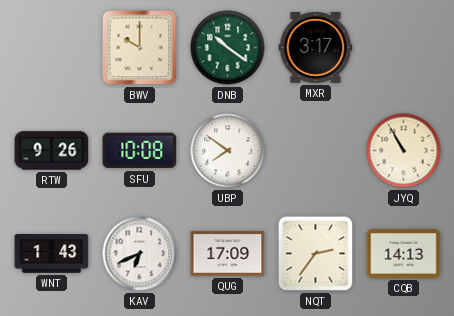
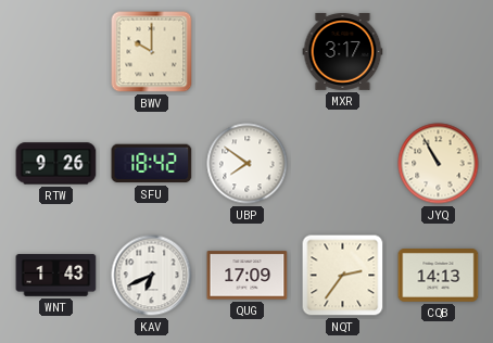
DNB: 10:21 -> none (228, 48)
SFU: 10:08 -> 18:42 (152, 164)
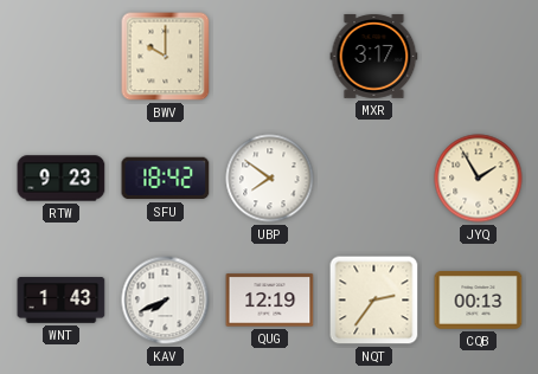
RTW: 9:26 -> 9:23 (62, 179)
JYQ: 10:55 -> 1:55 (479, 179)
KAV: 6:41 -> 7:41 (166, 301)
QUG: 17:09 -> 12:19 (270, 301)
CQB: 14:13 -> 00:13 (479, 301)
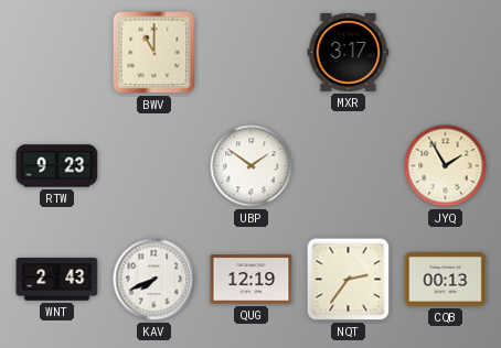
BWV: 10:00 -> 11:00 (154, 53)
SFU: 18:42 -> none (166, 179)
UBP: 7:51 -> 1:51 (252, 166)
WNT: 1:43 -> 2:43 (57, 280)
